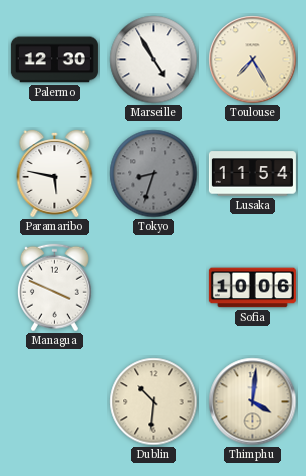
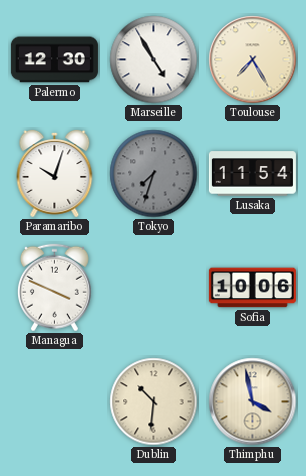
Paramaribo: 5:47 -> 10:03 (55, 173)
Tokyo: 8:33 -> 7:33 (154, 174)
Thimphu: 4:01 -> 3:58 (253, 402)
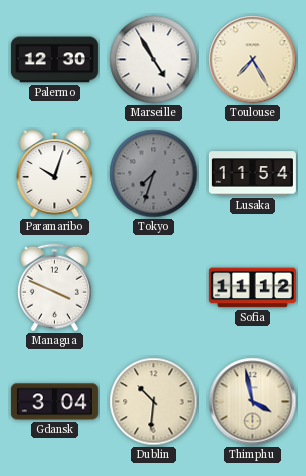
Sofia: 10:06 -> 11:12 (252, 288)
Gdansk: none -> 3:04 (54, 402)
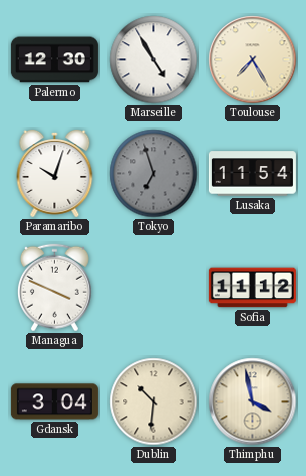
Tokyo: 7:33 -> 6:57 (154, 174)
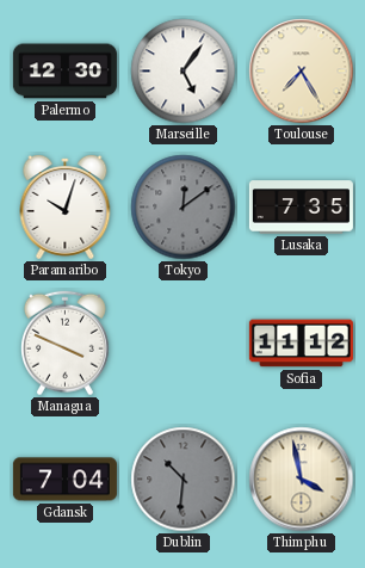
Marseille: 4:55 -> 5:06 (184, 72)
Tokyo: 6:57 -> 12:09 (184, 208)
Lusaka: 11:54 -> 7:35 (301, 208)
Gdansk: 3:04 -> 7:04 (64, 480)
Dublin dial: cream -> grey (184, 480)
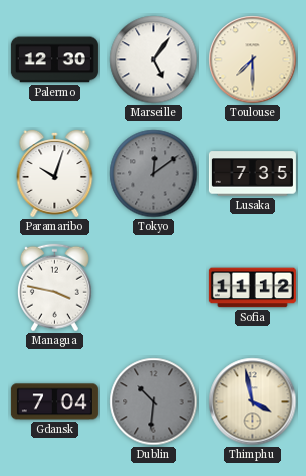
Toulouse: 7:25 -> 7:30 (253, 60)
Managua: 3:49 -> 3:47 (54, 288)
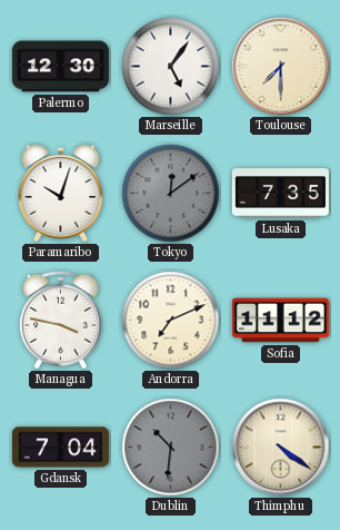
Andorra: none -> 7:11 (171, 321)
Thimphu: 3:58 -> 4:21 (281, 448)
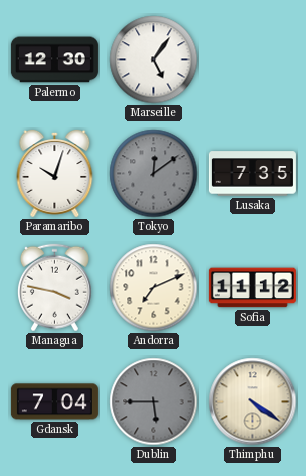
Toulouse: 7:30 -> none (281, 67)
Dublin: 10:31 -> 5:45 (154, 402)
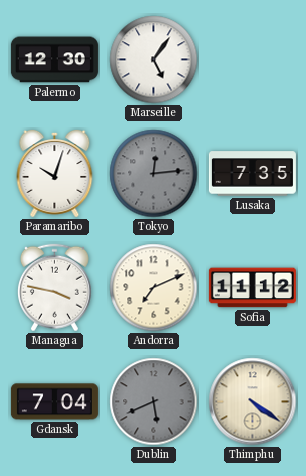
Tokyo: 12:09 -> 12:14 (154, 174)
Dublin: 5:45 -> 5:41 (154, 402)
